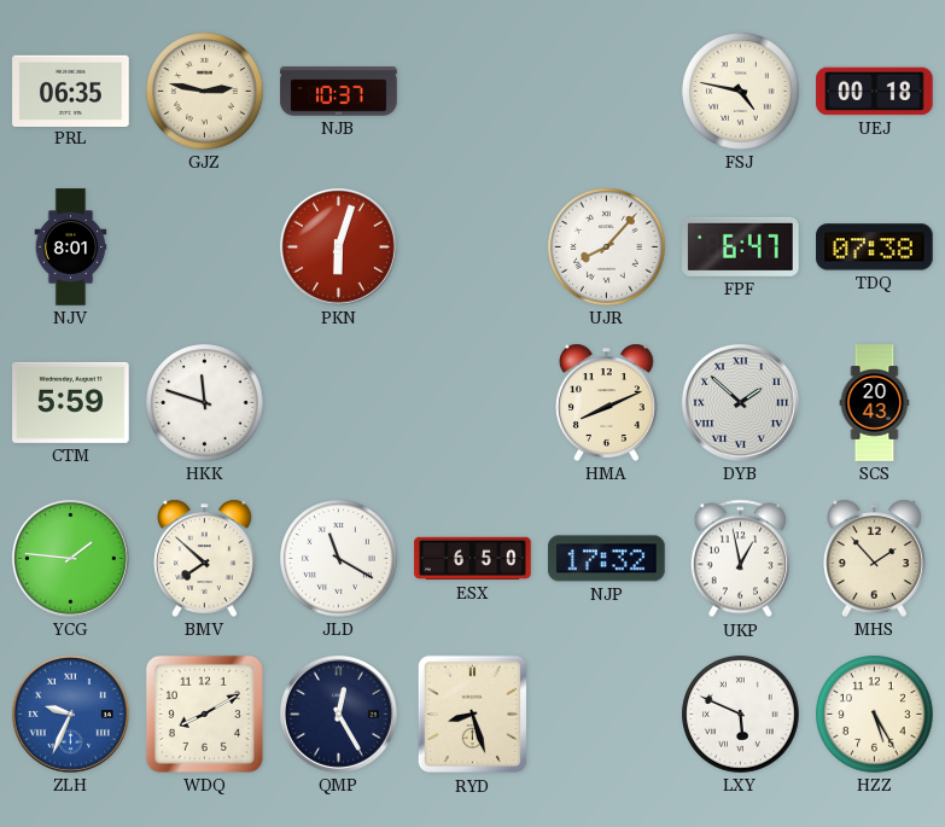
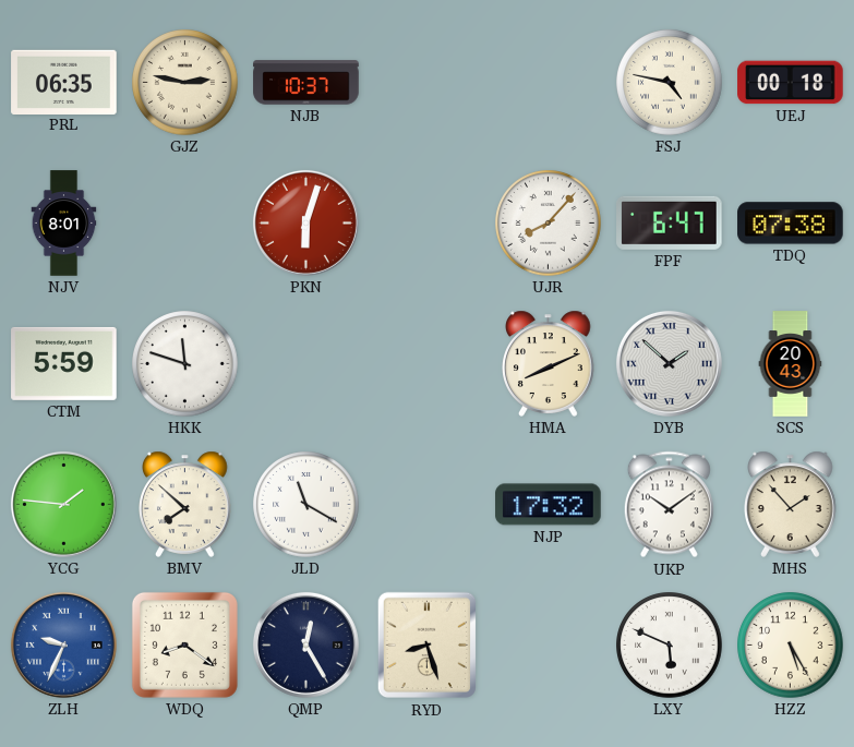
ESX: 6:50 -> none (473, 559)
UKP: 12:58 -> 10:09 (669, 505)
WDQ: 8:10 -> 8:21 (184, 644)
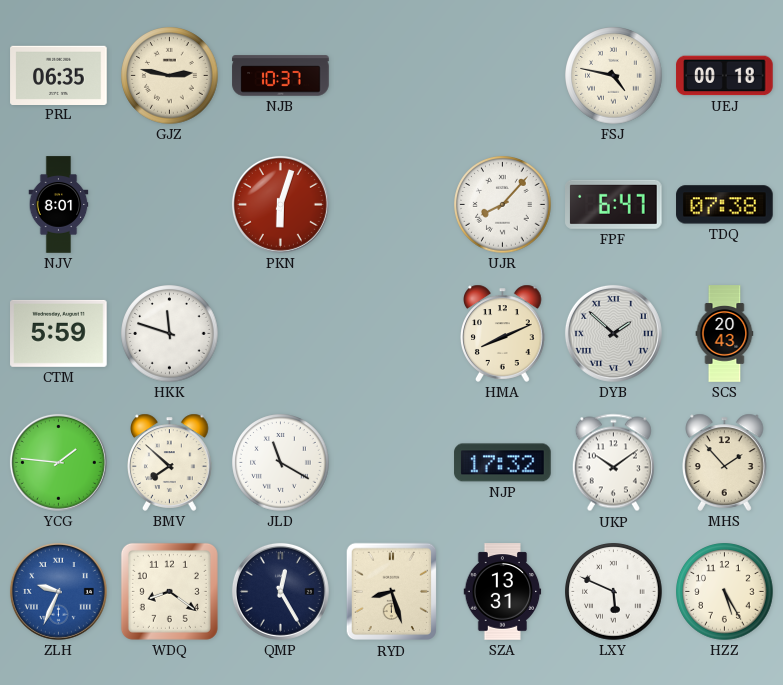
SZA: none -> 13:31 (503, 592)
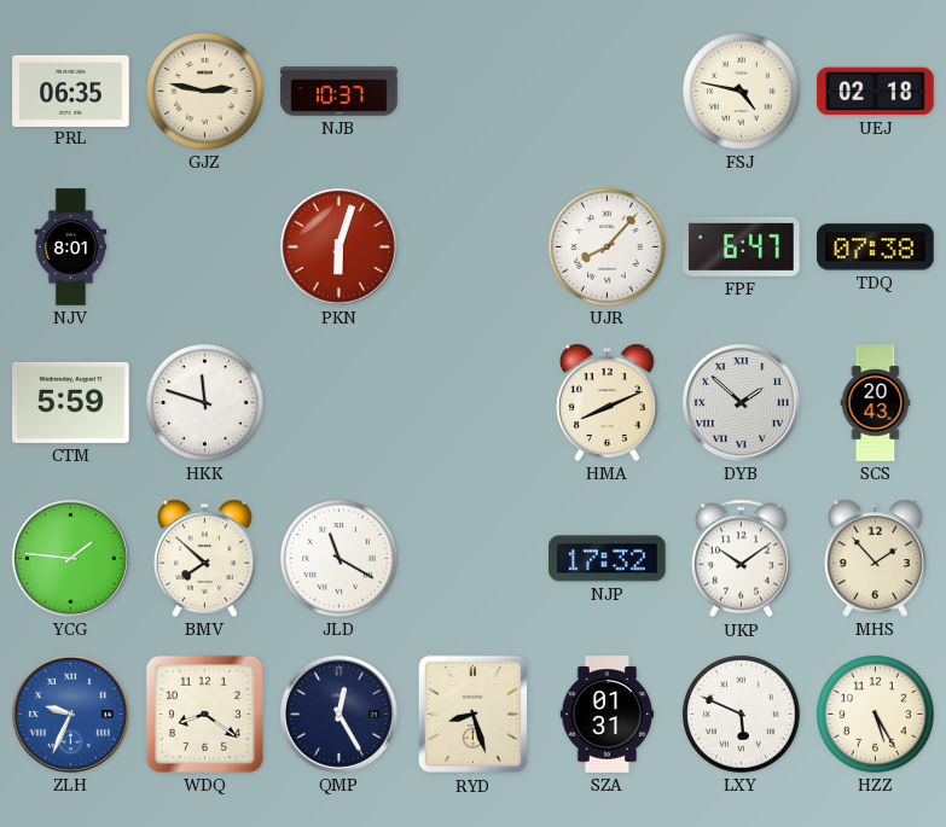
UEJ: 00:18 -> 02:18 (876, 92)
SZA: 13:31 -> 01:31 (608, 715)
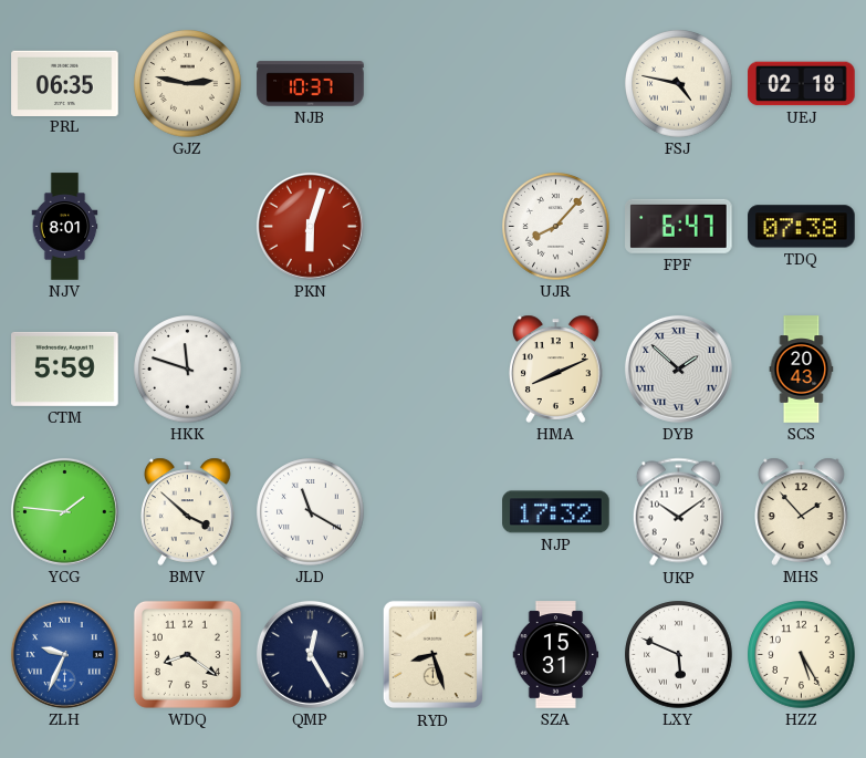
BMV: 7:52 -> 3:52 (188, 511)
SZA: 01:31 -> 15:31 (556, 655)
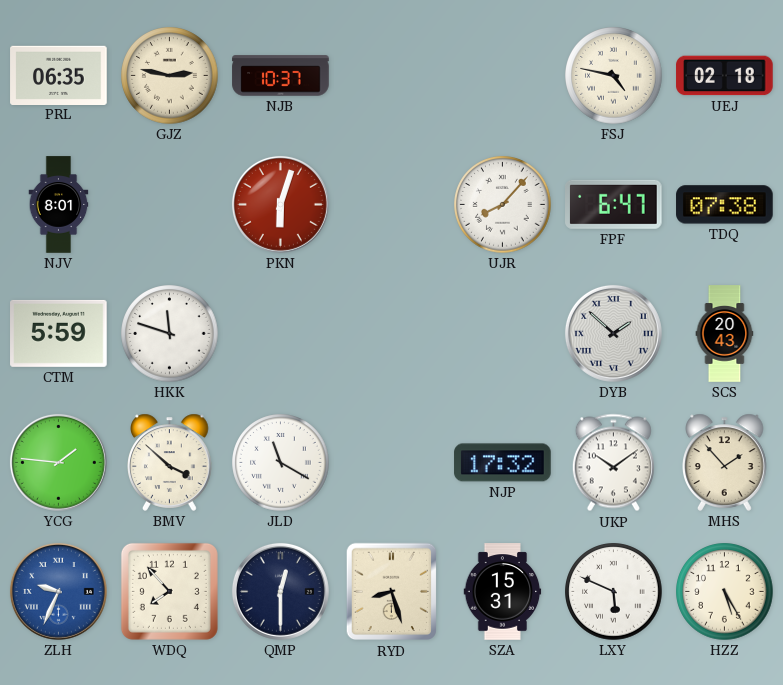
HMA: 8:11 -> none (556, 368)
WDQ: 8:21 -> 7:53 (169, 591)
QMP: 12:25 -> 12:30 (280, 591)
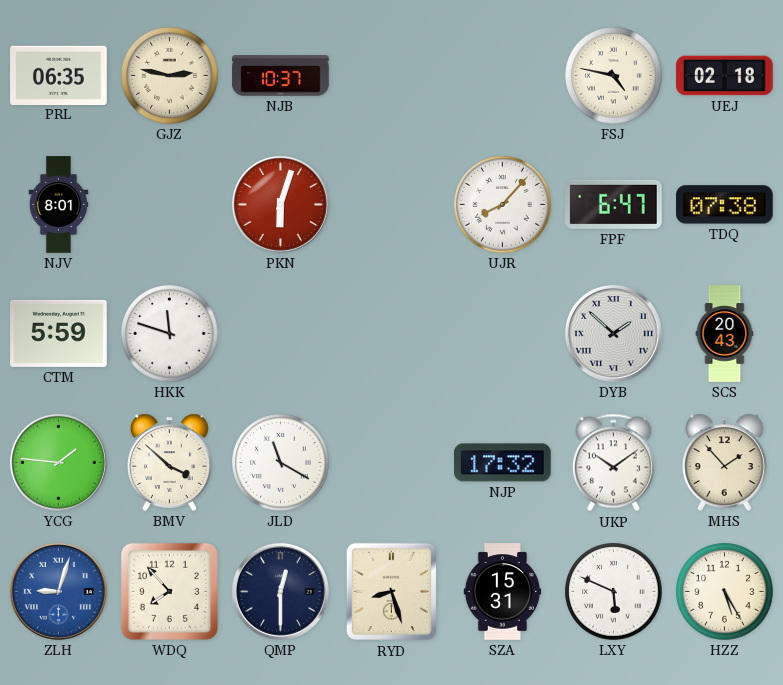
ZLH: 9:34 -> 9:03 (58, 591)
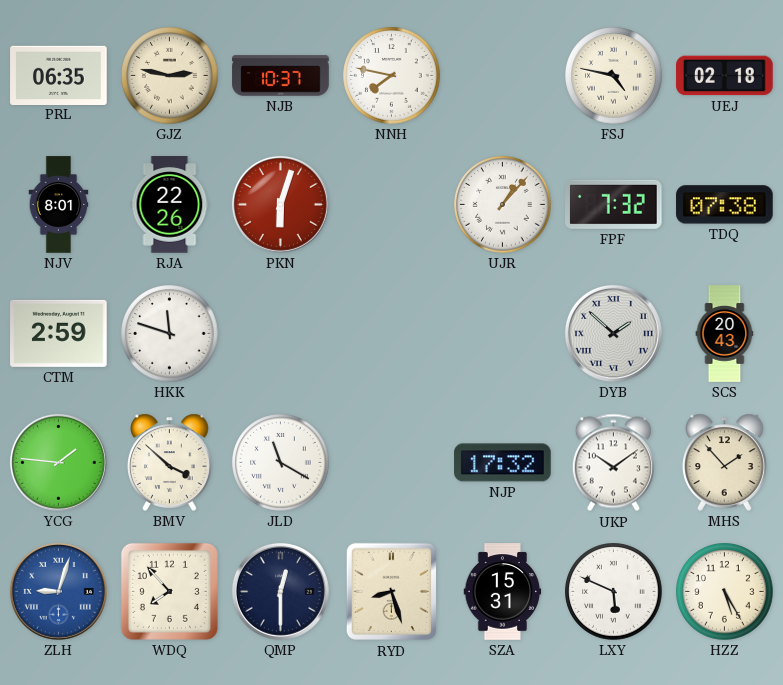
NNH: none -> 7:47 (392, 76)
RJA: none -> 22:26 (170, 205)
UJR: 8:07 -> 1:07 (503, 205)
FPF: 6:47 -> 7:32 (614, 204)
CTM: 5:59 -> 2:59 (59, 333)
